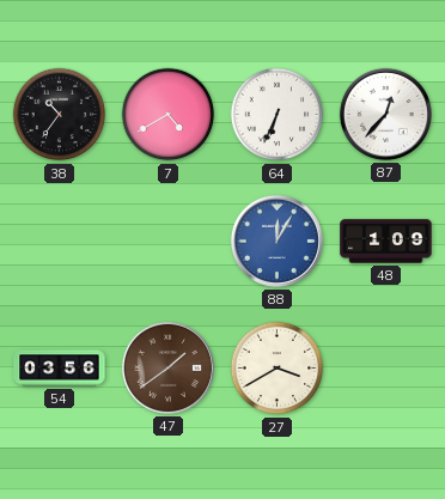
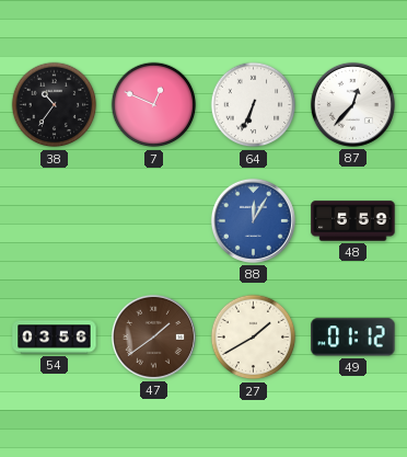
7: 4:40 -> 12:49 (154, 105)
48: 1:09 -> 5:59 (353, 221)
27: 3:40 -> 1:40 (254, 338)
49: none -> 01:12 (353, 338)
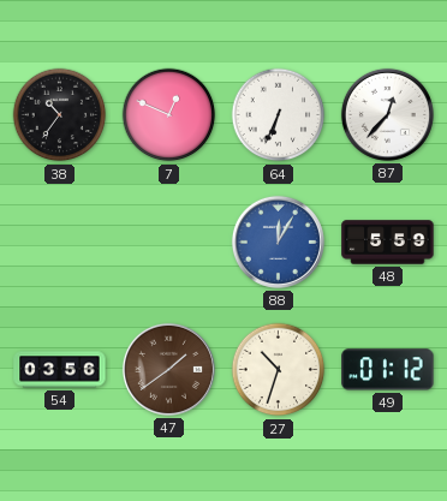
27: 1:40 -> 10:33 (279, 370)
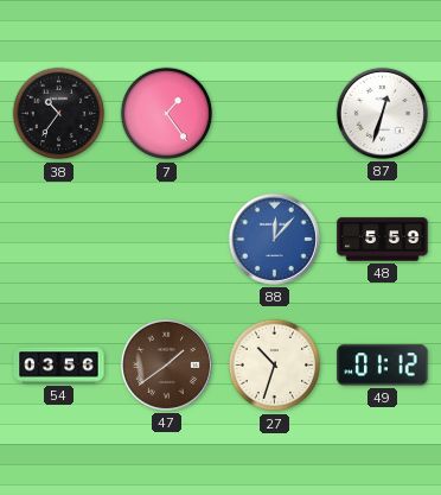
7: 12:49 -> 1:24 (167, 114)
64: 6:34 -> none (279, 115)
87: 12:37 -> 12:33 (382, 113)
88: 12:05 -> 12:07 (274, 239)
